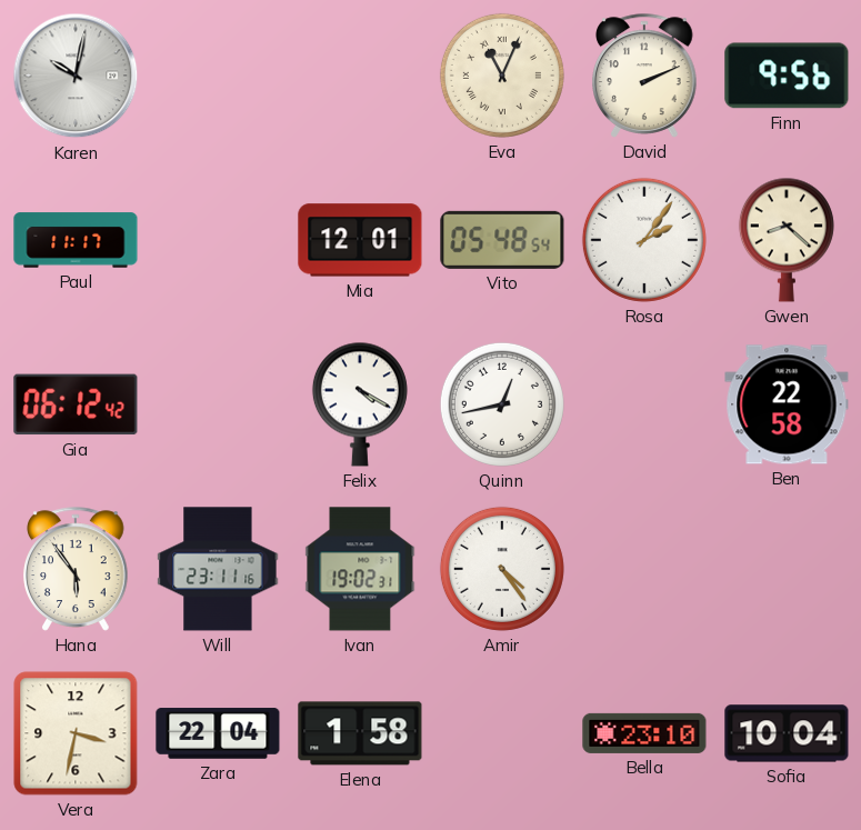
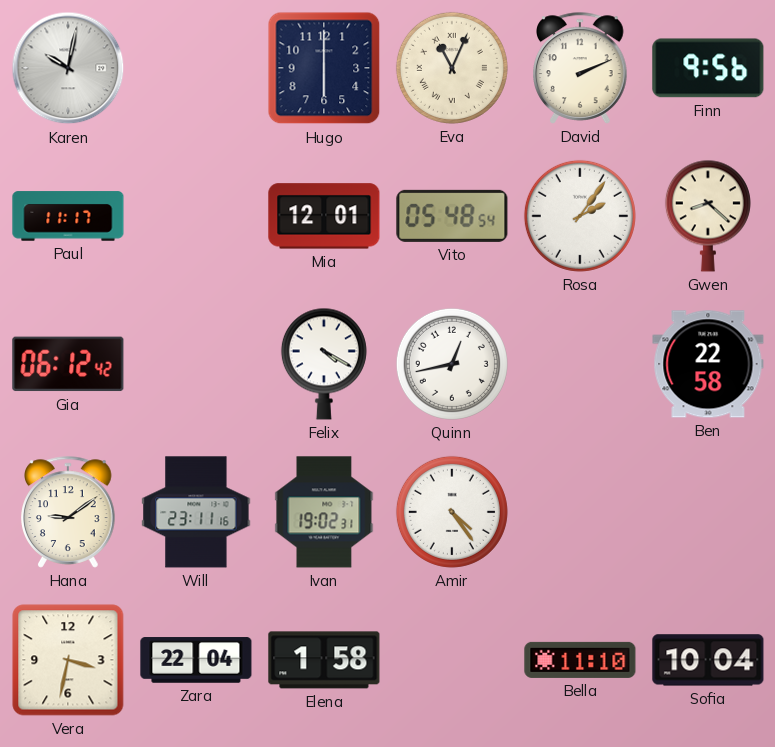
Hugo: none -> 6:00 (324, 68)
Hana: 5:54 -> 9:09 (68, 512)
Bella: 23:10 -> 11:10 (580, 660)
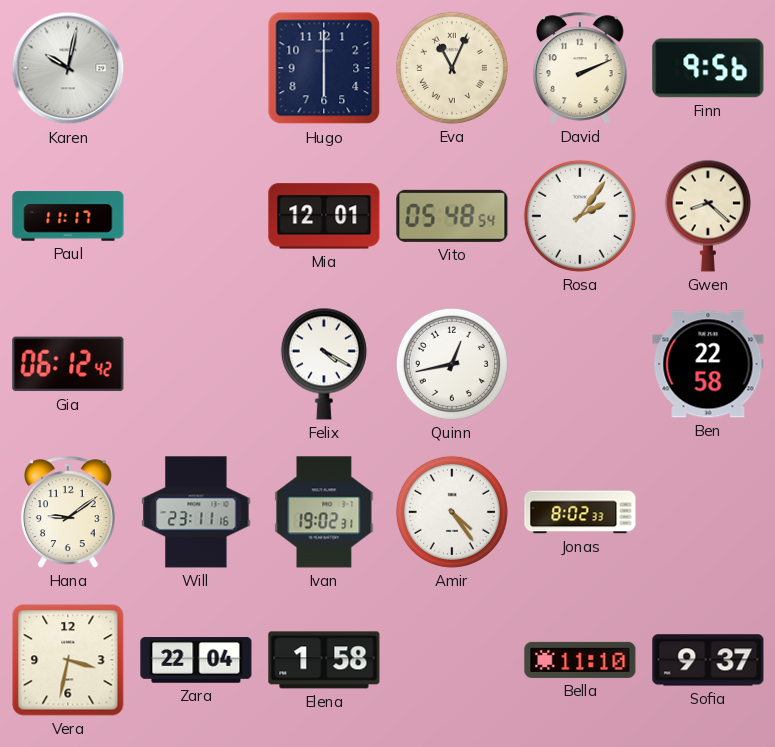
Jonas: none -> 8:02 (580, 512)
Sofia: 10:04 -> 9:37 (708, 660)
